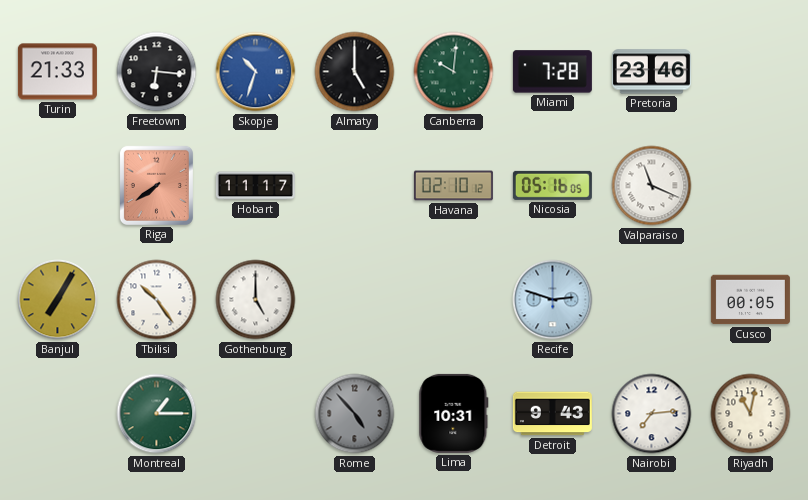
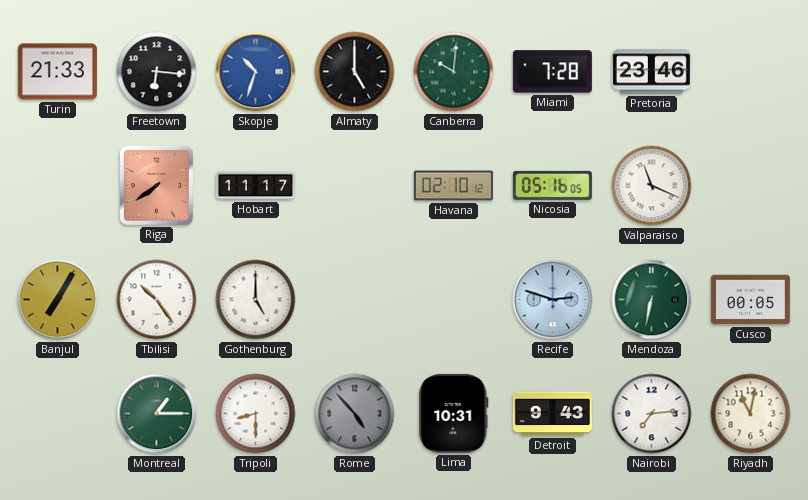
Mendoza: none -> 6:32 (652, 300)
Tripoli: none -> 8:30 (256, 414)
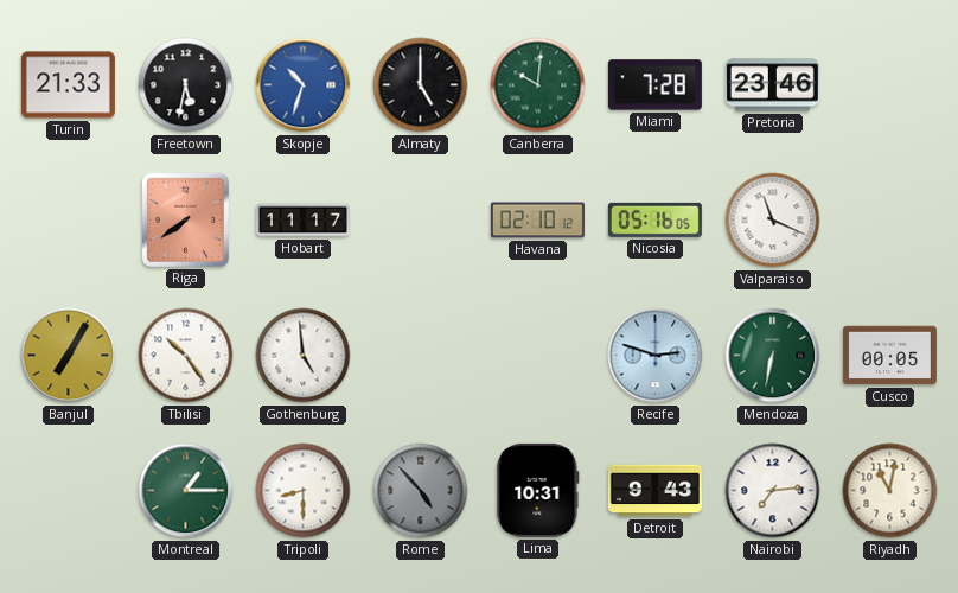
Freetown: 6:16 -> 5:32 (186, 85)
Gothenburg: 5:00 -> 4:59 (304, 356)
